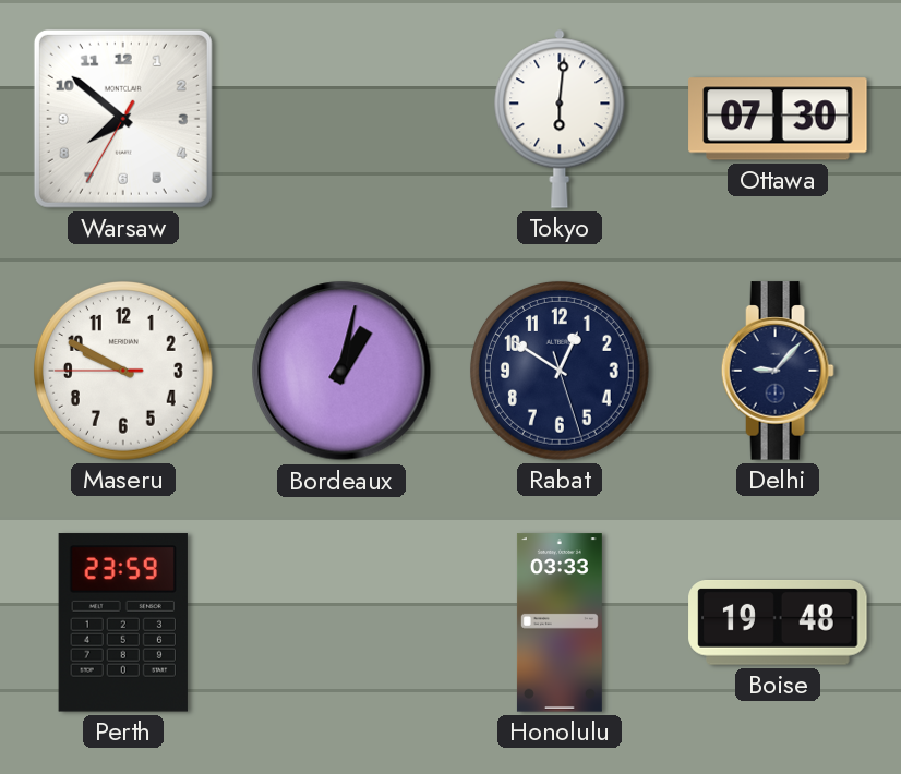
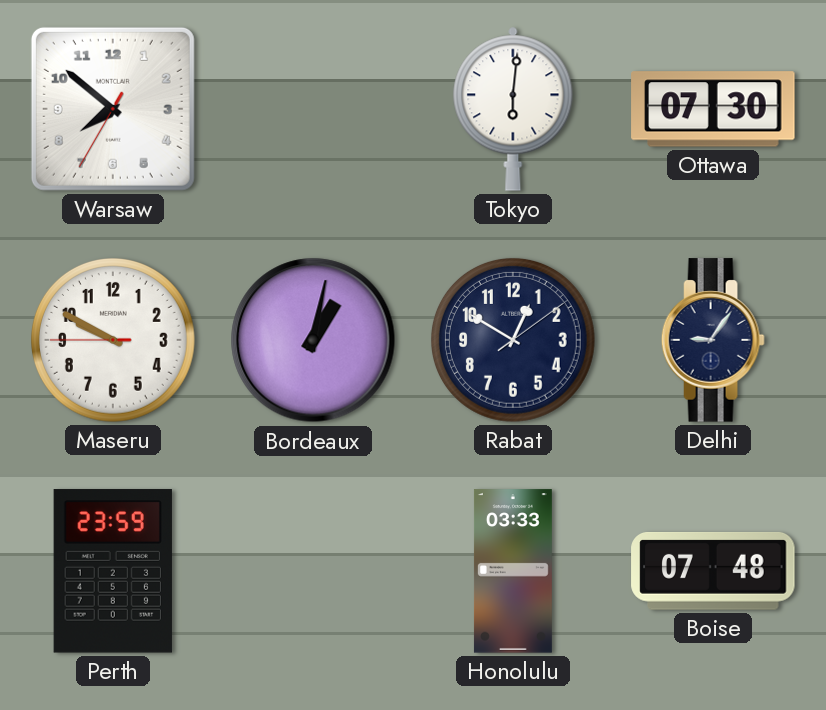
Rabat: 12:50:27 -> 12:50:09 (513, 340)
Delhi: 9:07 -> 9:06 (713, 340)
Boise: 19:48 -> 07:48 (713, 571)
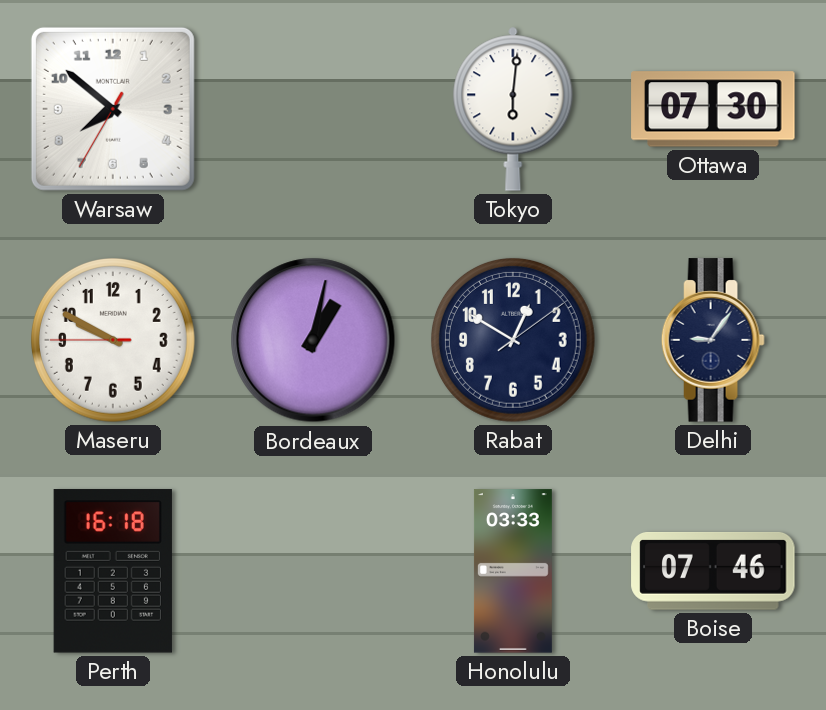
Perth: 23:59 -> 16:18 (113, 571)
Boise: 07:48 -> 07:46 (713, 571)
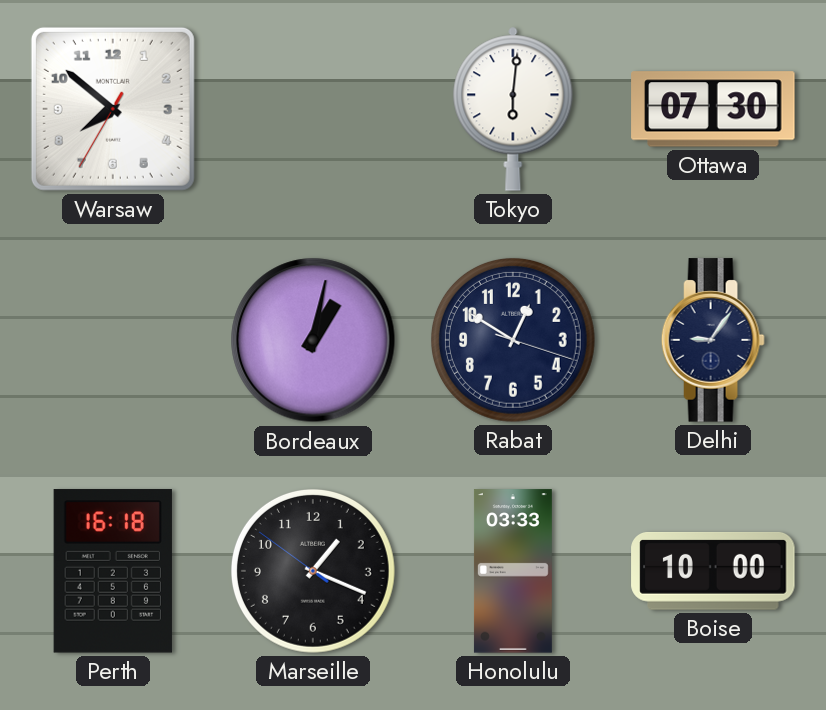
Maseru: 9:49 -> none (113, 340)
Rabat: 12:50:09 -> 12:50:18 (513, 340)
Marseille: none -> 1:18 (313, 571)
Boise: 07:46 -> 10:00 (713, 571)
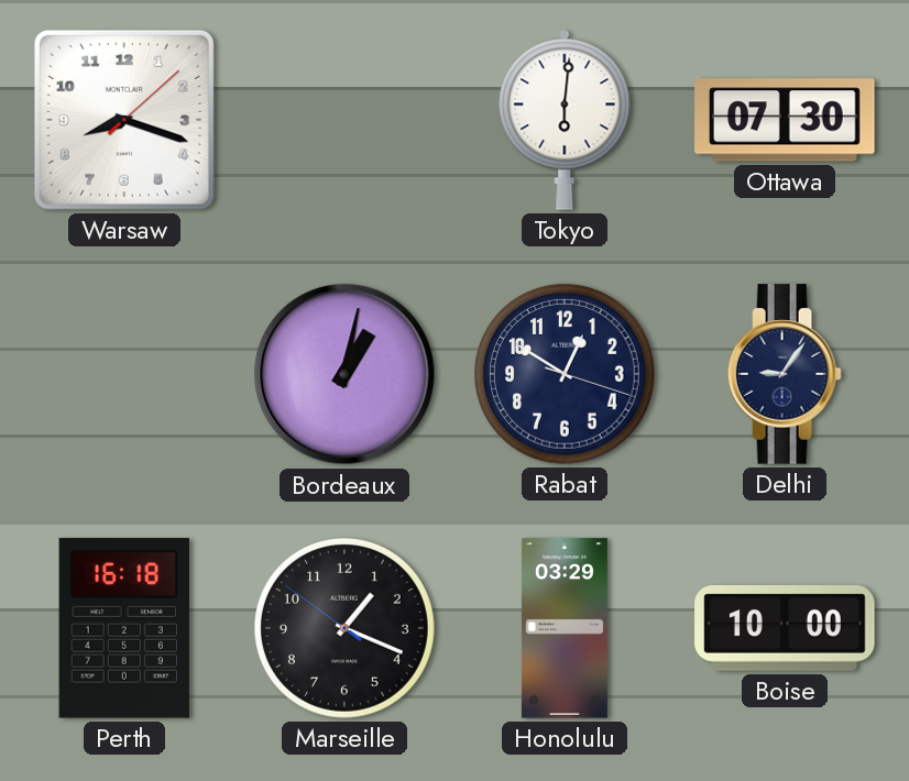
Warsaw: 7:51 -> 8:18 (124, 120)
Honolulu: 03:33 -> 03:29 (565, 628)
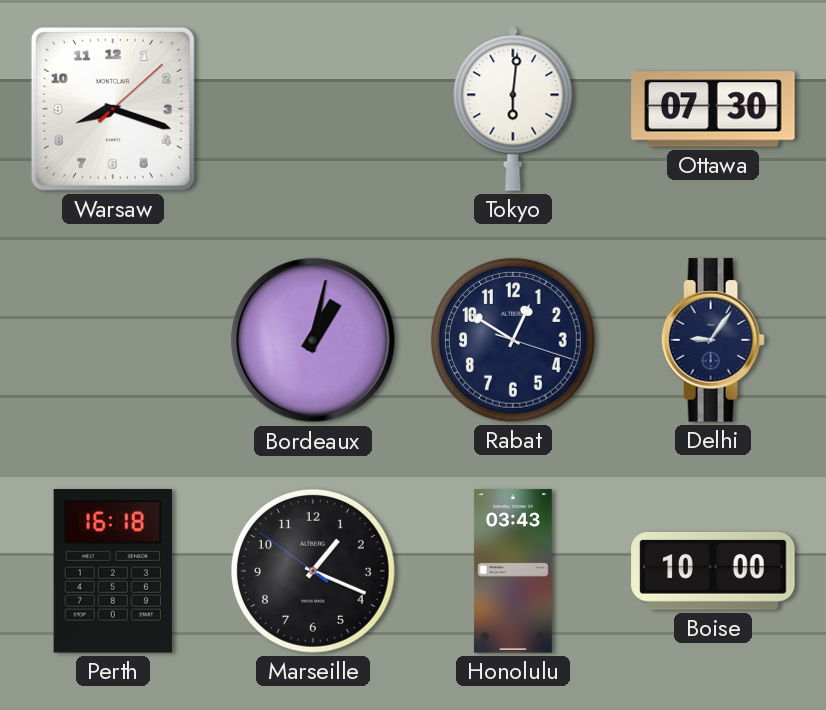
Honolulu: 03:29 -> 03:43 (513, 571)
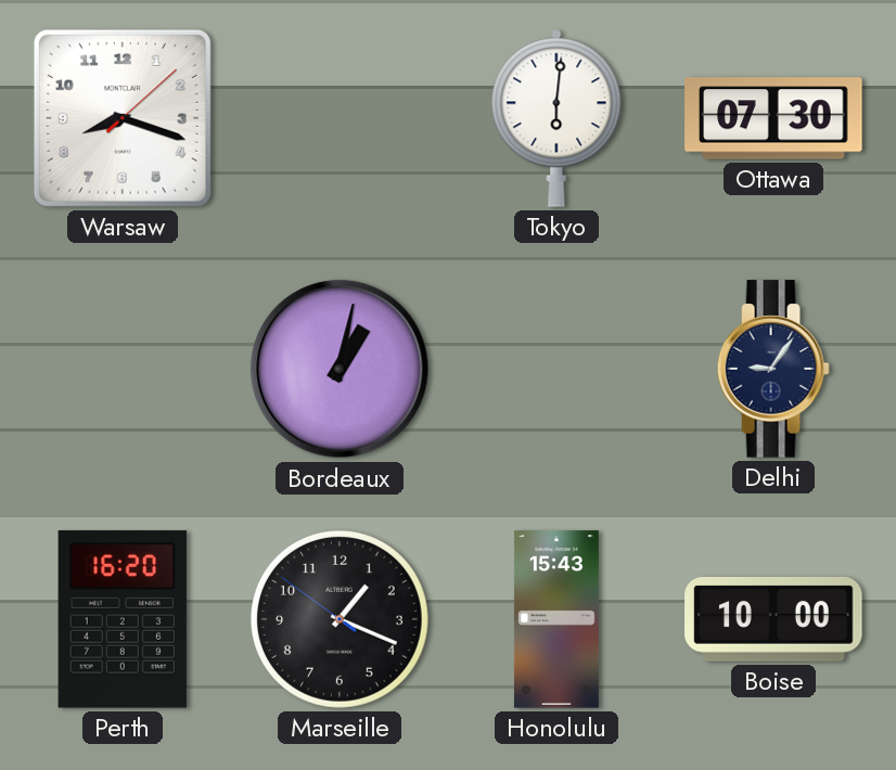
Rabat: 12:50 -> none (513, 340)
Perth: 16:18 -> 16:20 (123, 619)
Honolulu: 03:43 -> 15:43 (556, 619)
